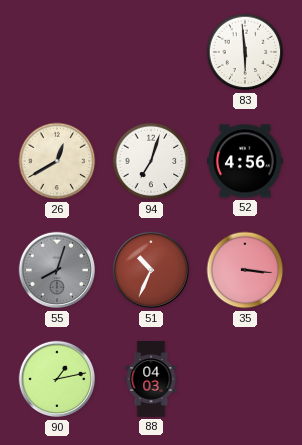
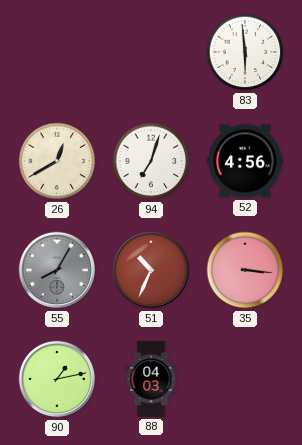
55: 8:03 -> 8:05 (57, 270)
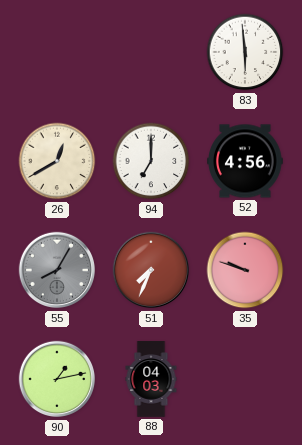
94: 7:03 -> 7:00 (151, 161)
51: 10:34 -> 7:34 (151, 270)
35: 3:16 -> 9:48 (245, 270)
